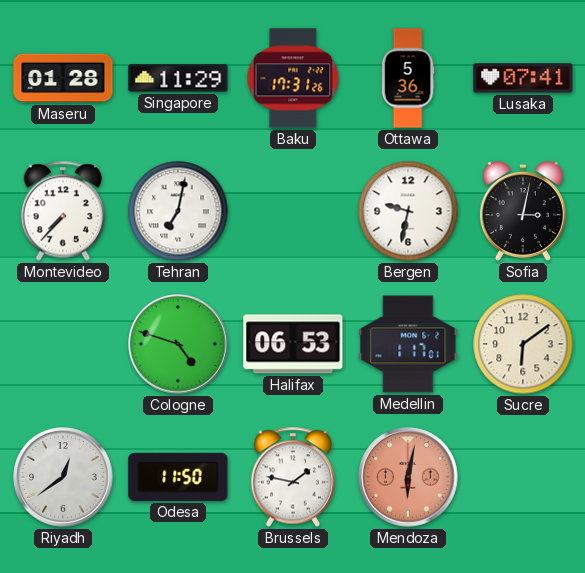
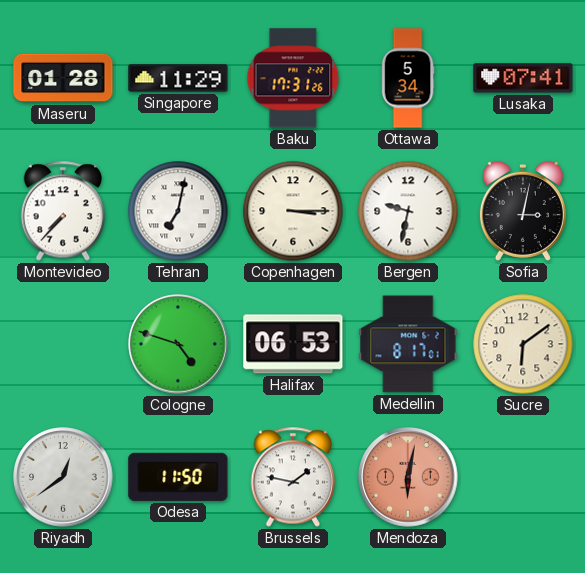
Ottawa: 5:36 -> 5:34 (408, 78)
Copenhagen: none -> 3:15 (293, 211)
Medellin: 1:17 -> 8:17 (408, 344)
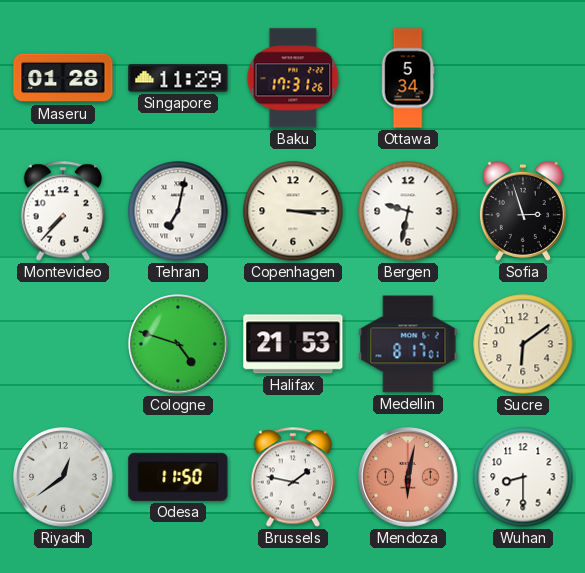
Lusaka: 07:41 -> none (523, 78)
Sofia: 3:02 -> 2:57 (523, 211)
Halifax: 06:53 -> 21:53 (293, 344)
Wuhan: none -> 8:30 (523, 477)
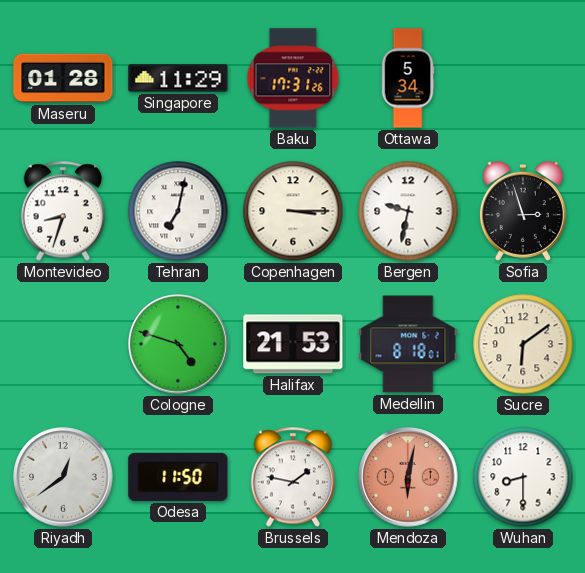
Montevideo: 7:37 -> 8:33 (62, 211)
Medellin: 8:17 -> 8:18 (408, 344)
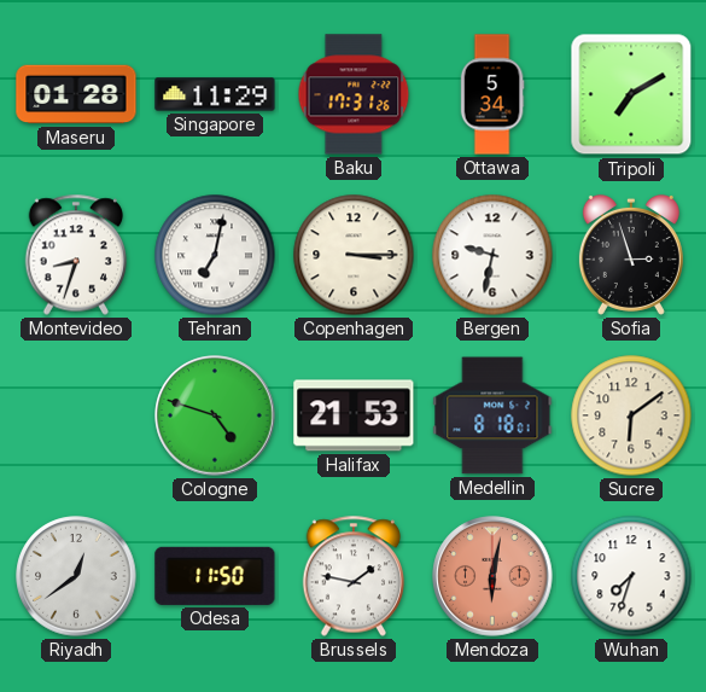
Tripoli: none -> 7:10 (631, 94)
Wuhan: 8:30 -> 7:33 (631, 576)
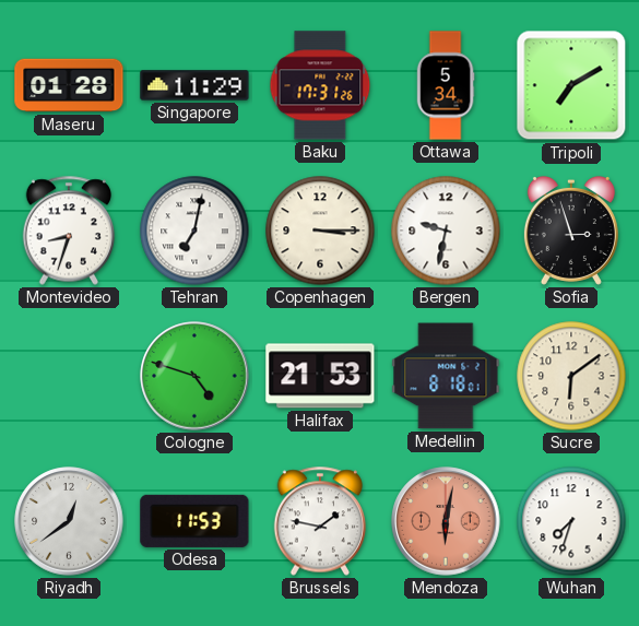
Odesa: 11:50 -> 11:53 (194, 521)
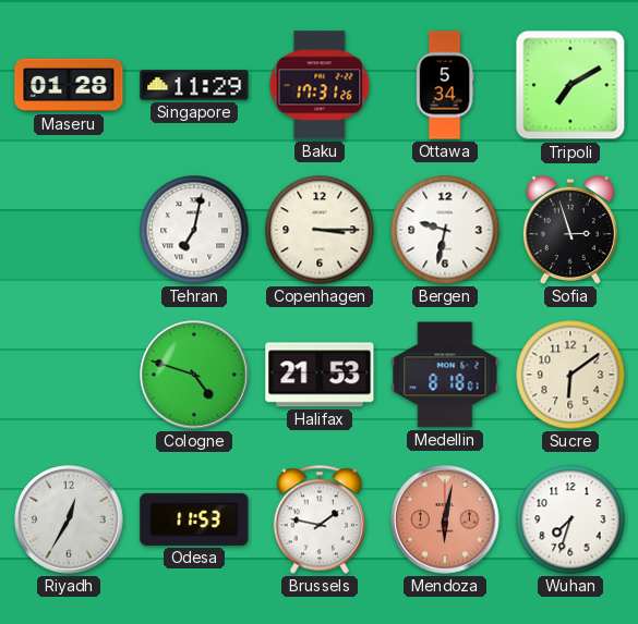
Montevideo: 8:33 -> none (68, 231)
Riyadh: 12:39 -> 12:35 (69, 519)
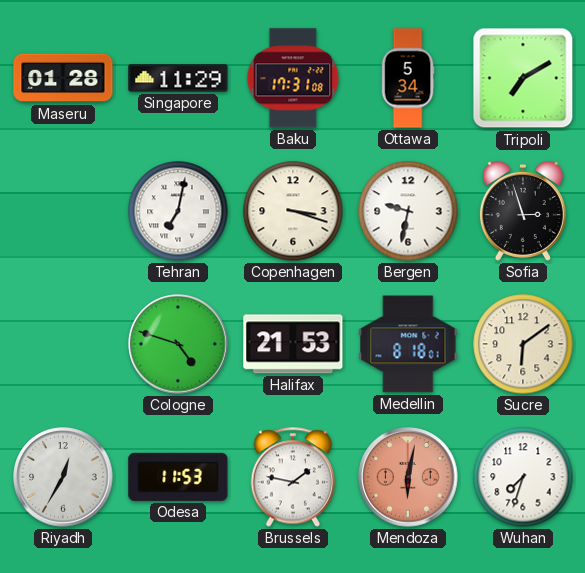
Baku: 17:31:26 -> 17:31:08 (293, 78)
Copenhagen: 3:15 -> 3:18 (293, 211)
